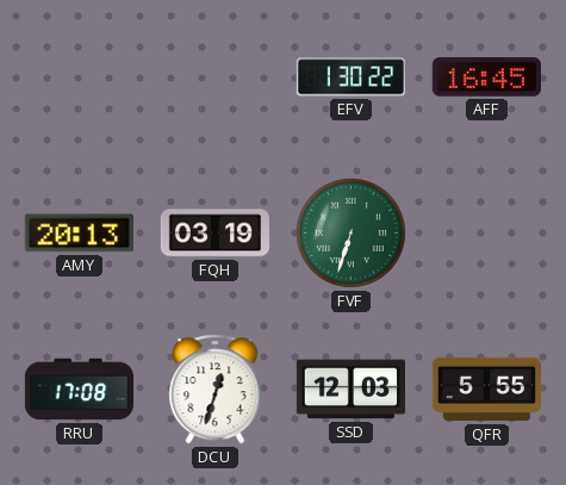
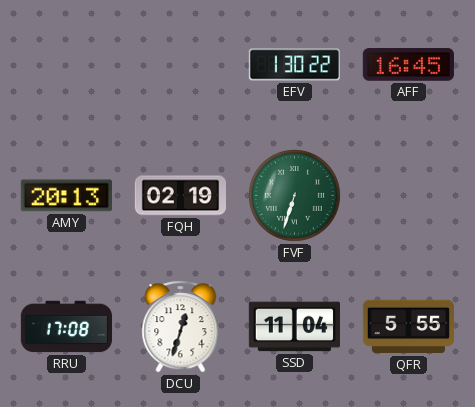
FQH: 03:19 -> 02:19 (180, 196)
SSD: 12:03 -> 11:04 (294, 327)
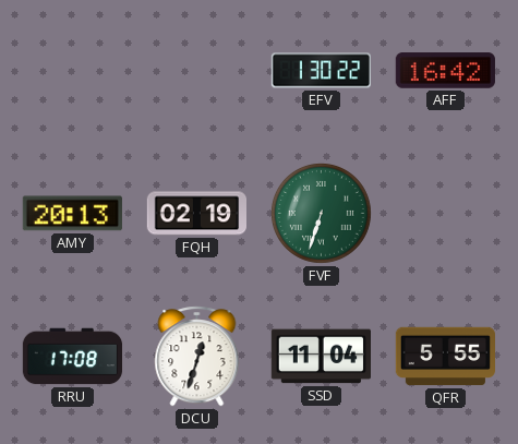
AFF: 16:45 -> 16:42 (445, 71)
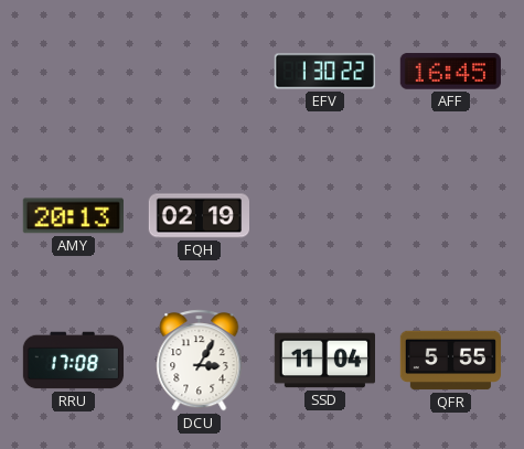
AFF: 16:42 -> 16:45 (450, 72)
FVF: 6:33 -> none (321, 213)
DCU: 12:33 -> 3:05 (200, 361)
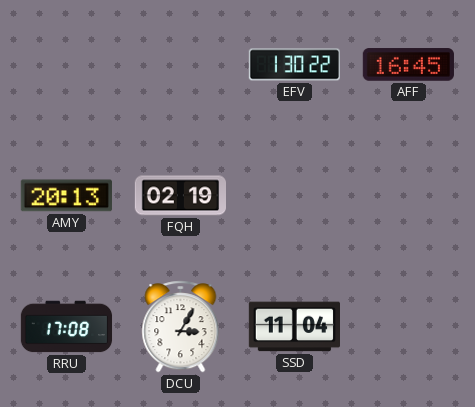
QFR: 5:55 -> none (451, 361)
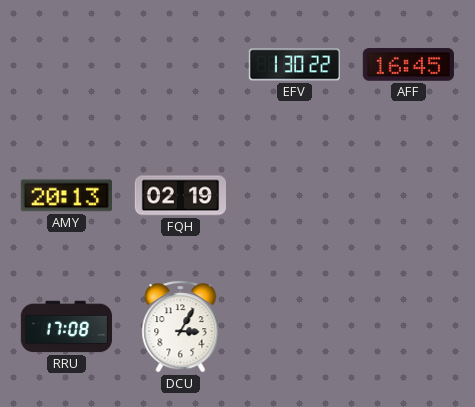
SSD: 11:04 -> none (294, 327)
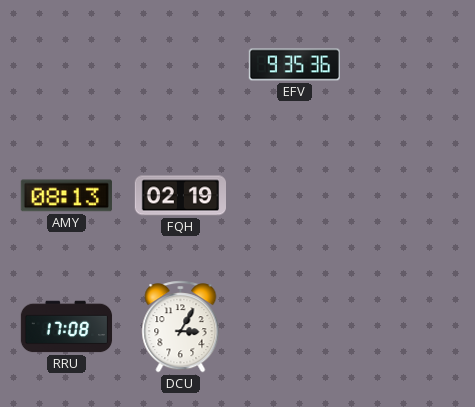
EFV: 1:30 -> 9:35 (294, 65)
AFF: 16:45 -> none (408, 65)
AMY: 20:13 -> 08:13 (66, 196)
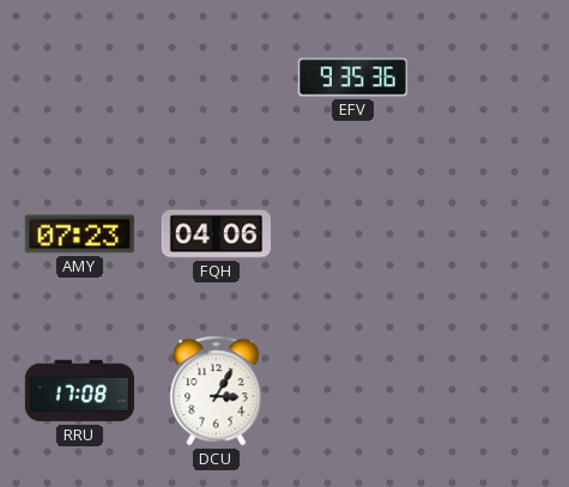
AMY: 08:13 -> 07:23 (79, 235)
FQH: 02:19 -> 04:06 (216, 235)
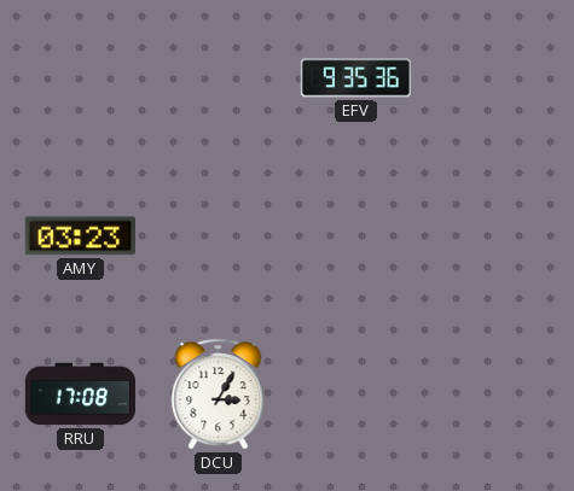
AMY: 07:23 -> 03:23 (80, 236)
FQH: 04:06 -> none (216, 235)
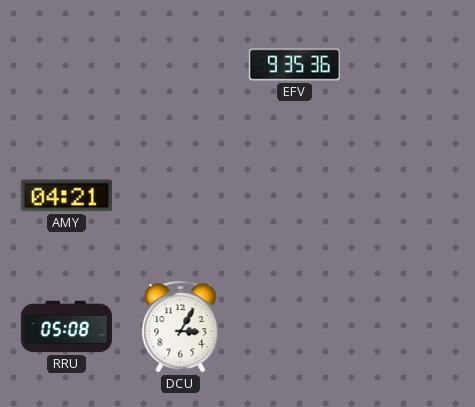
AMY: 03:23 -> 04:21 (66, 196)
RRU: 17:08 -> 05:08 (67, 327)
